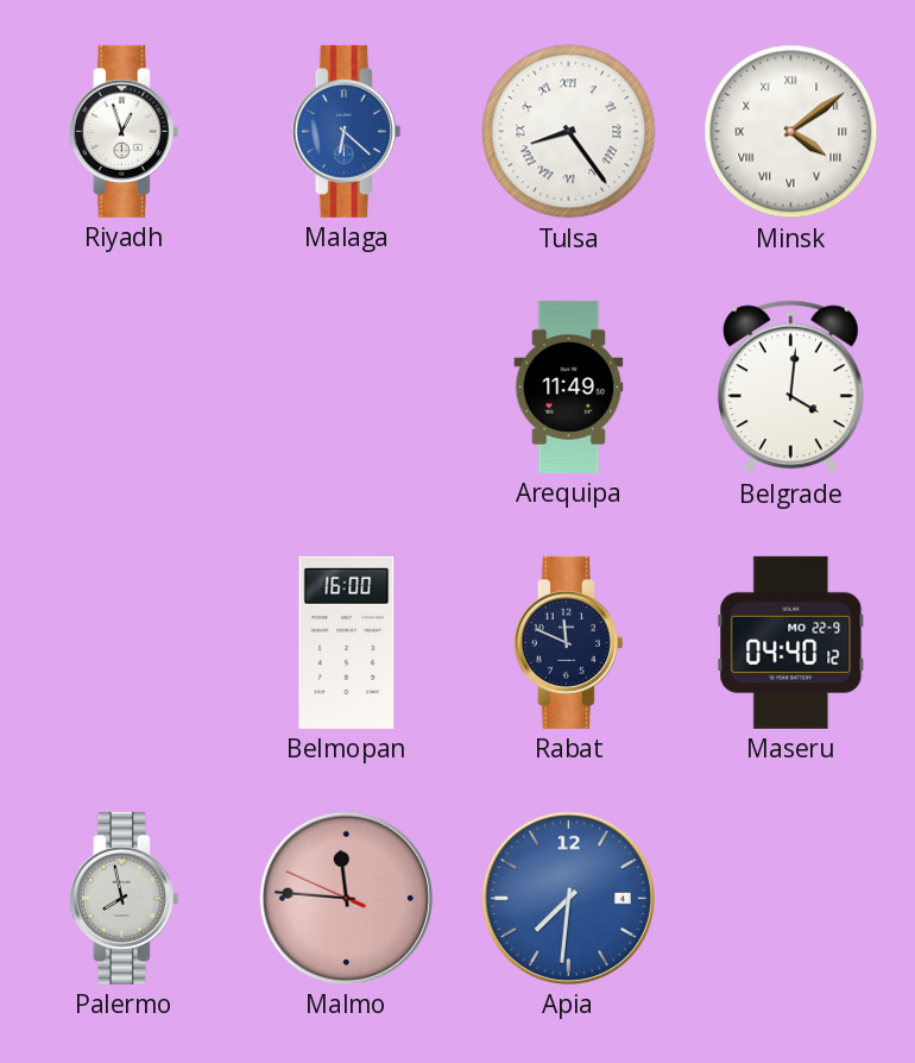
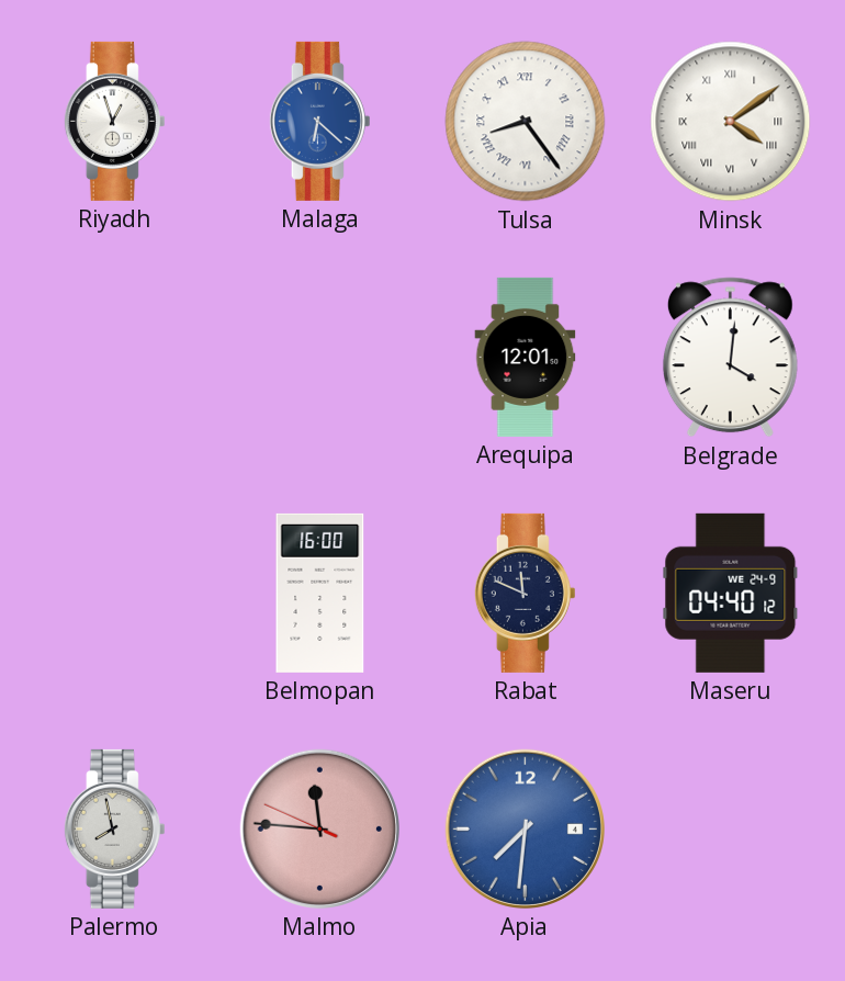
Arequipa: 11:49 -> 12:01 (526, 357)
Maseru date: MO 22-9 -> WE 24-9 (731, 593)
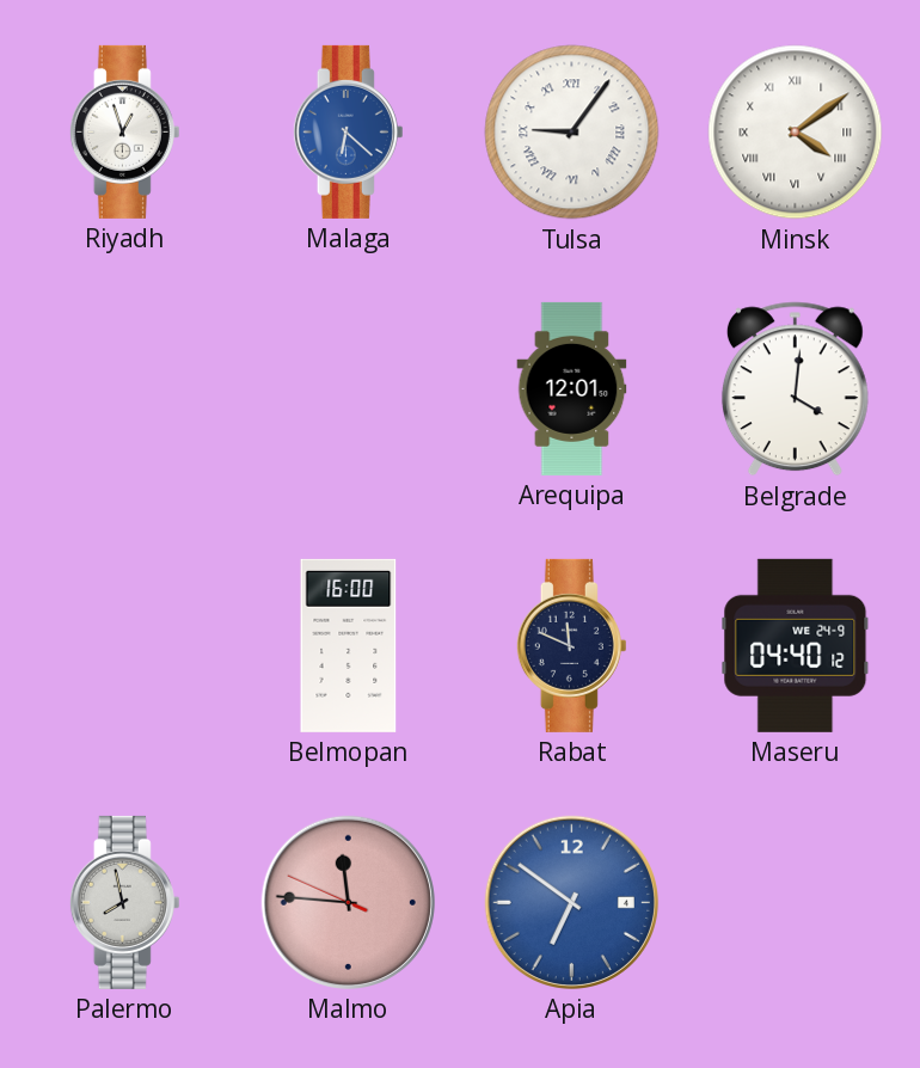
Tulsa: 8:24 -> 9:06 (572, 133)
Apia: 7:31 -> 6:51 (571, 902)
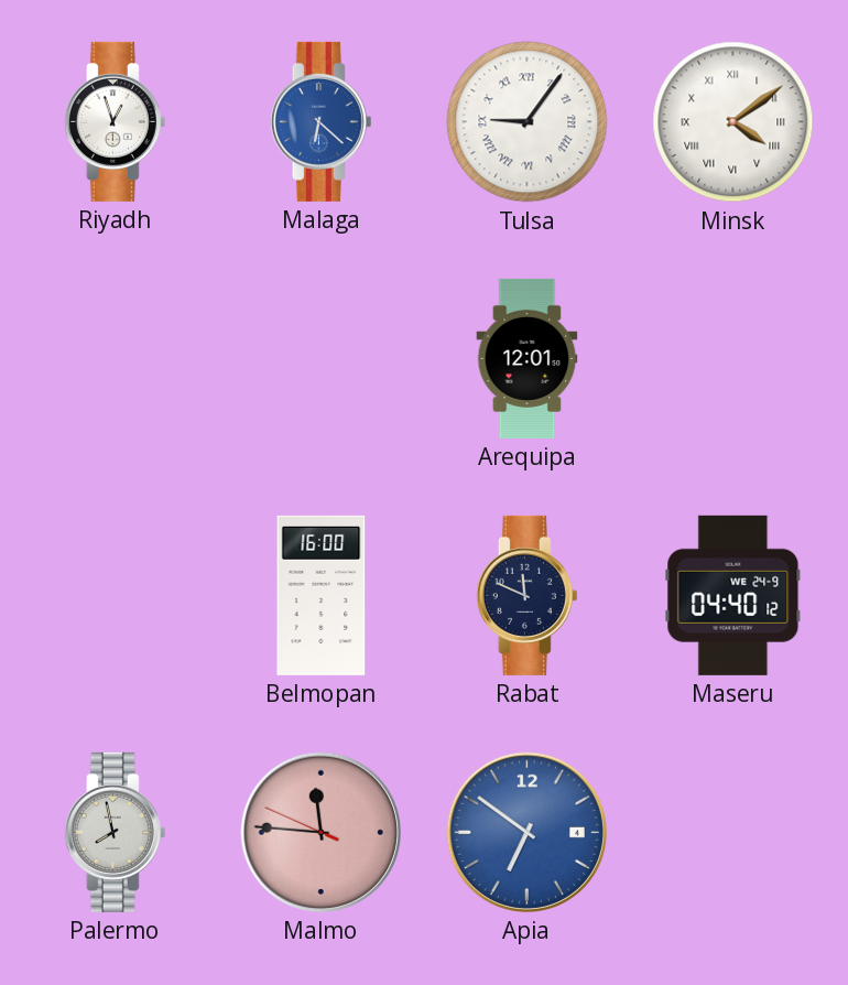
Belgrade: 4:01 -> none (795, 389)
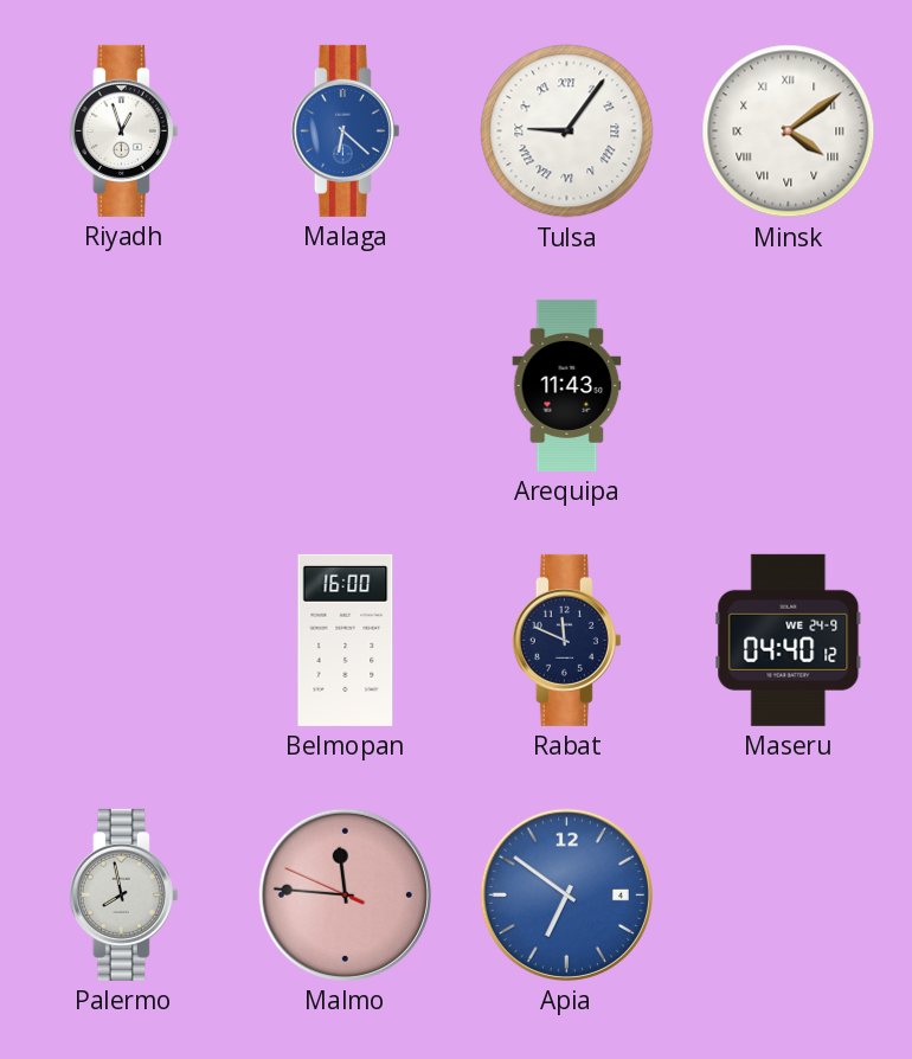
Arequipa: 12:01 -> 11:43 (567, 385)
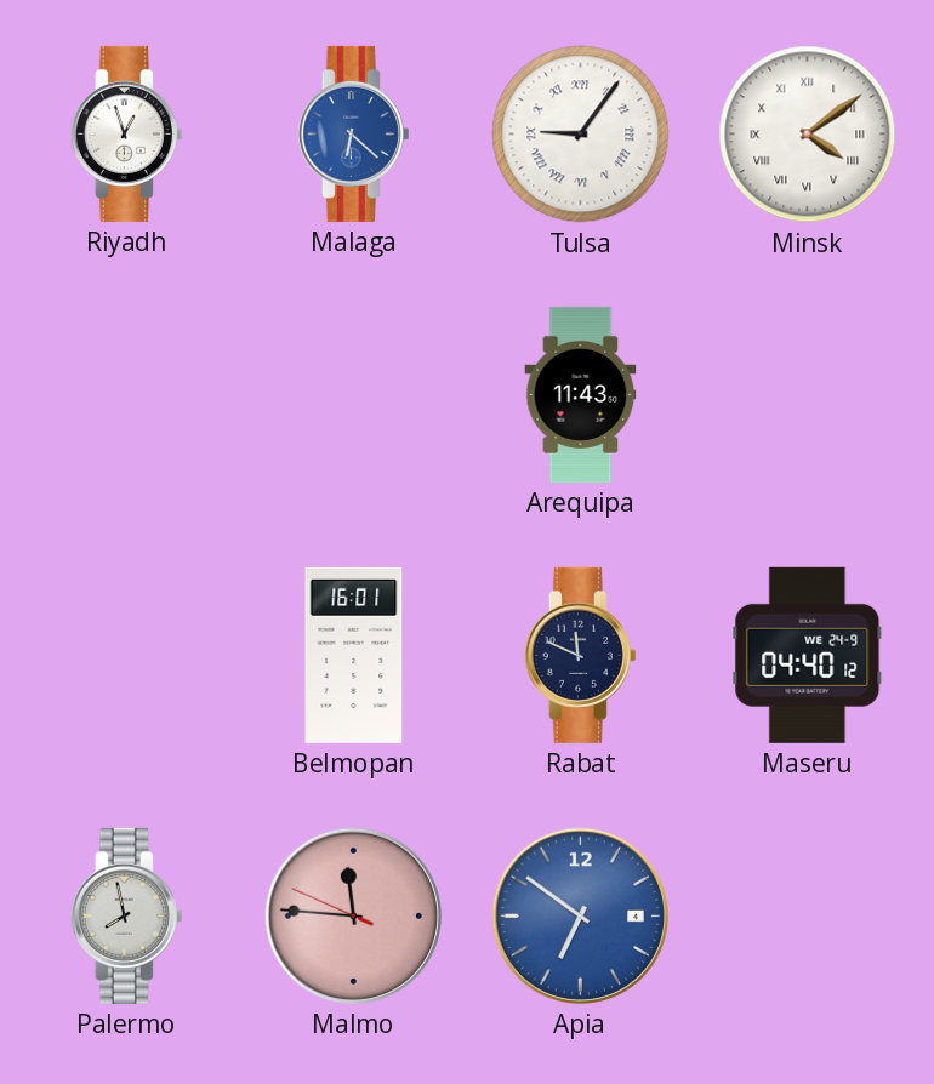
Belmopan: 16:00 -> 16:01 (354, 655)
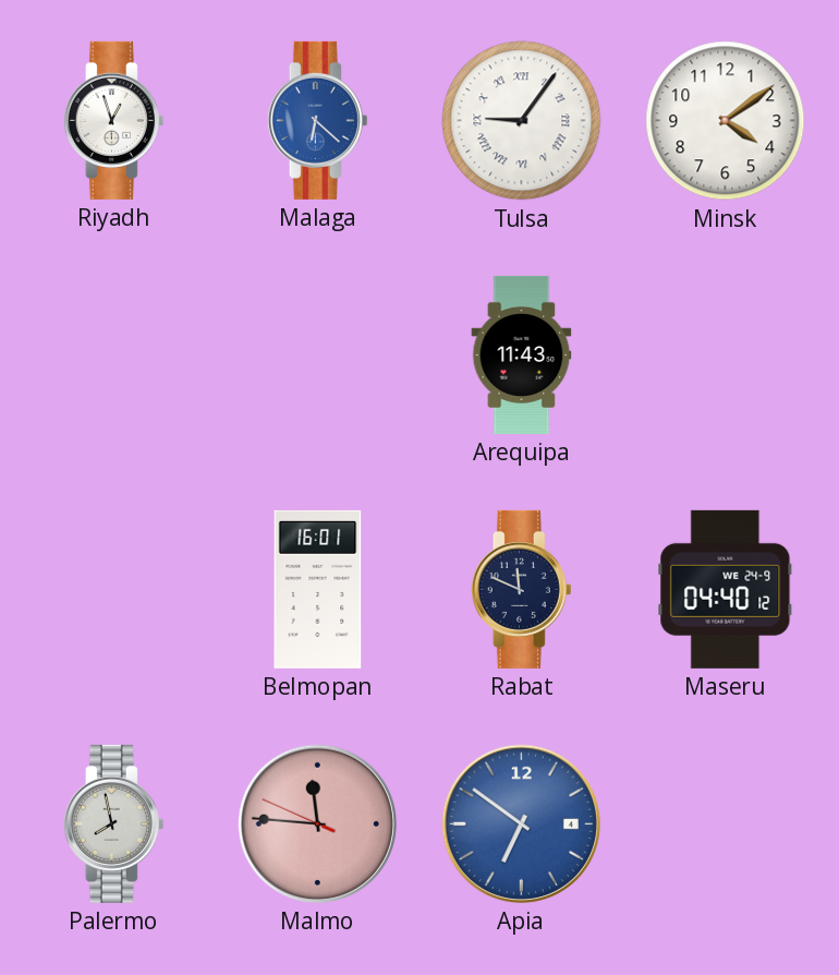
Minsk numerals: Roman -> Arabic (726, 121)
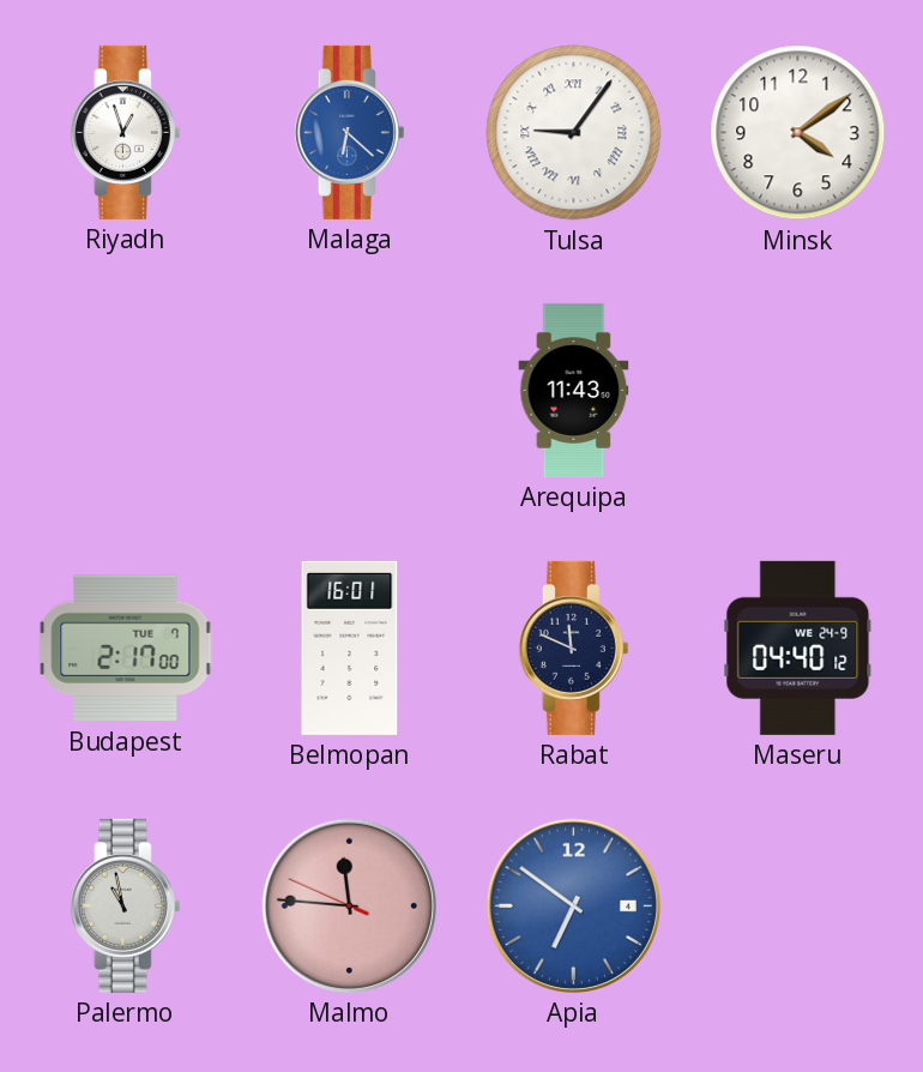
Budapest: none -> 2:17 (126, 649)
Palermo: 7:58 -> 10:58 (125, 905)
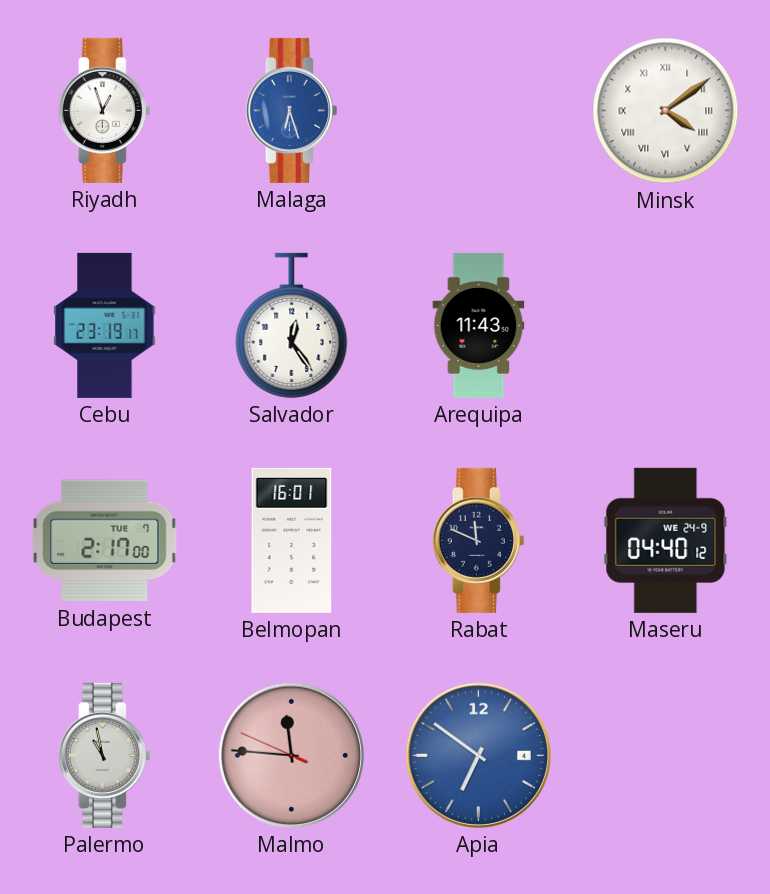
Malaga: 6:22 -> 6:27 (291, 110)
Tulsa: 9:06 -> none (574, 133)
Minsk numerals: Arabic -> Roman (666, 111)
Cebu: none -> 23:19 (105, 325)
Salvador: none -> 12:24 (292, 325)
